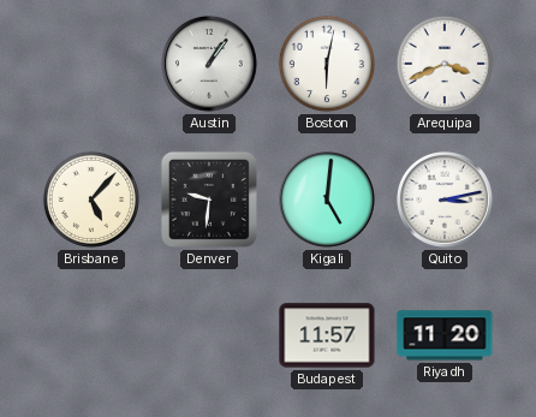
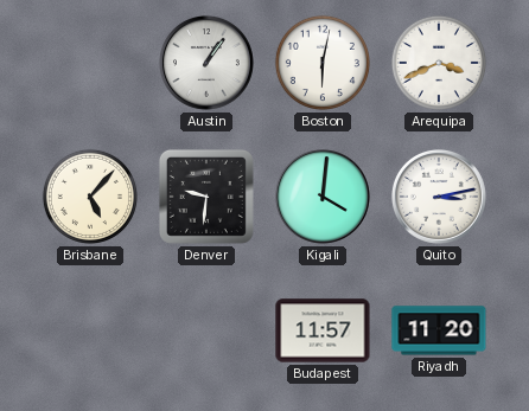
Kigali: 5:01 -> 4:01 (323, 197)
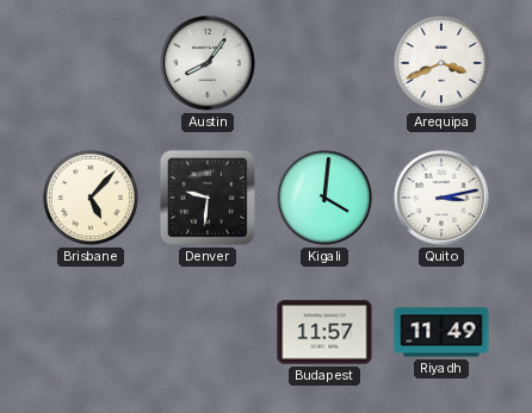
Austin: 1:06 -> 8:06 (208, 63)
Boston: 6:02 -> none (323, 63)
Riyadh: 11:20 -> 11:49 (441, 332)
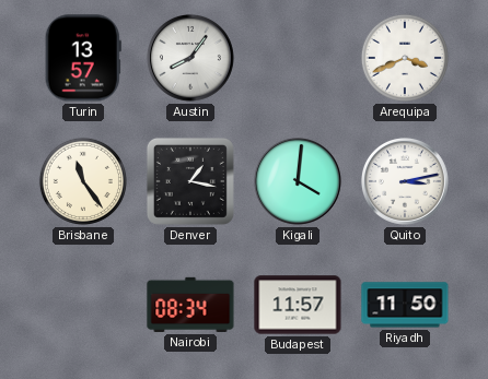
Turin: none -> 13:57 (83, 58)
Brisbane: 5:07 -> 11:24 (83, 181)
Denver: 9:31 -> 1:17 (190, 181)
Nairobi: none -> 08:34 (190, 305)
Riyadh: 11:49 -> 11:50 (405, 305)
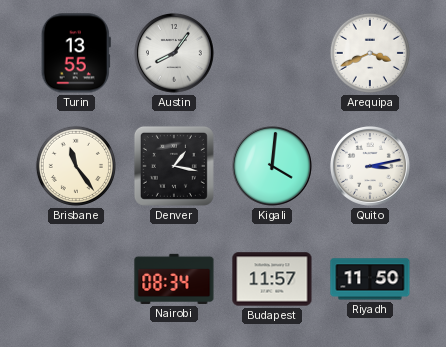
Turin: 13:57 -> 13:55 (76, 53)
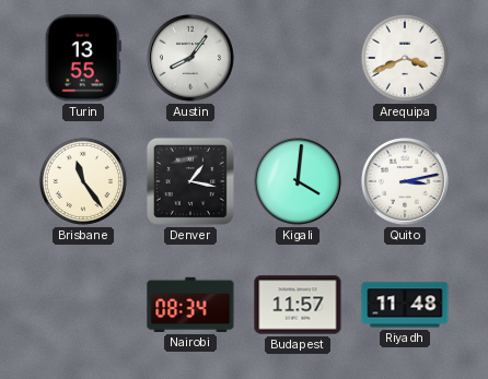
Riyadh: 11:50 -> 11:48 (405, 305)
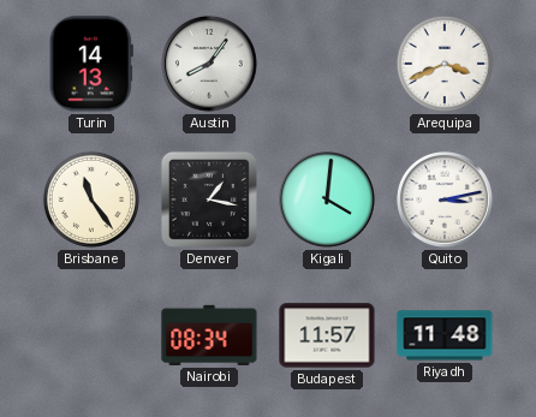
Turin: 13:55 -> 14:13 (91, 64)
